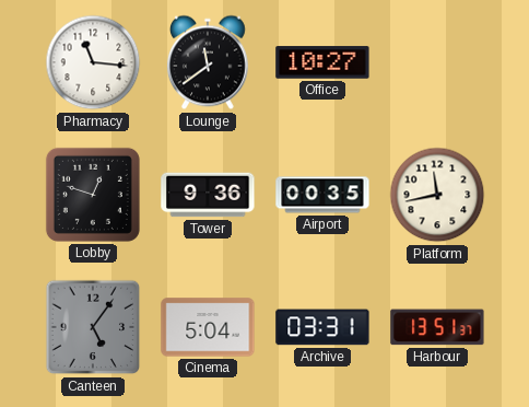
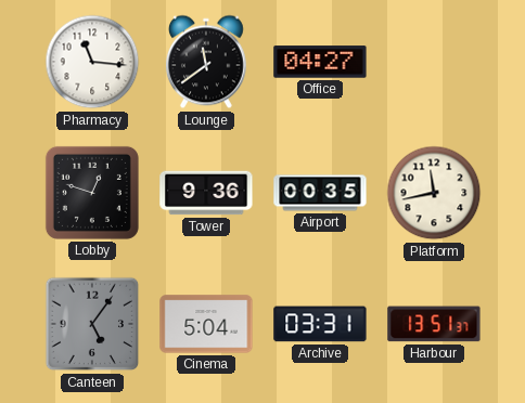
Office: 10:27 -> 04:27 (320, 62)
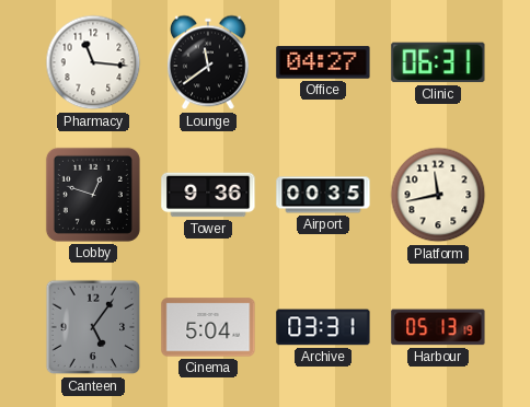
Clinic: none -> 06:31 (438, 62)
Harbour: 13:51 -> 05:13 (438, 327)
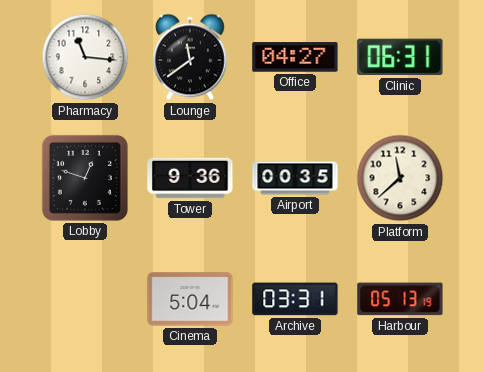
Platform: 11:43 -> 11:38 (400, 178)
Canteen: 5:06 -> none (93, 327)
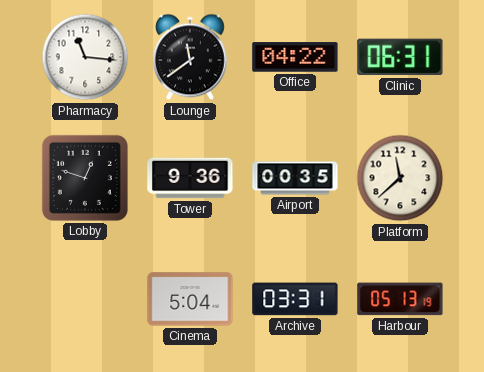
Office: 04:27 -> 04:22 (295, 57)
